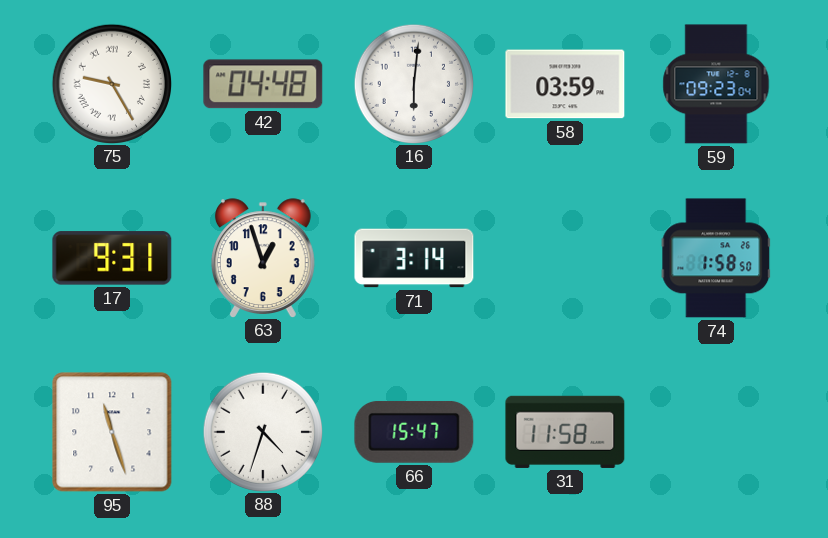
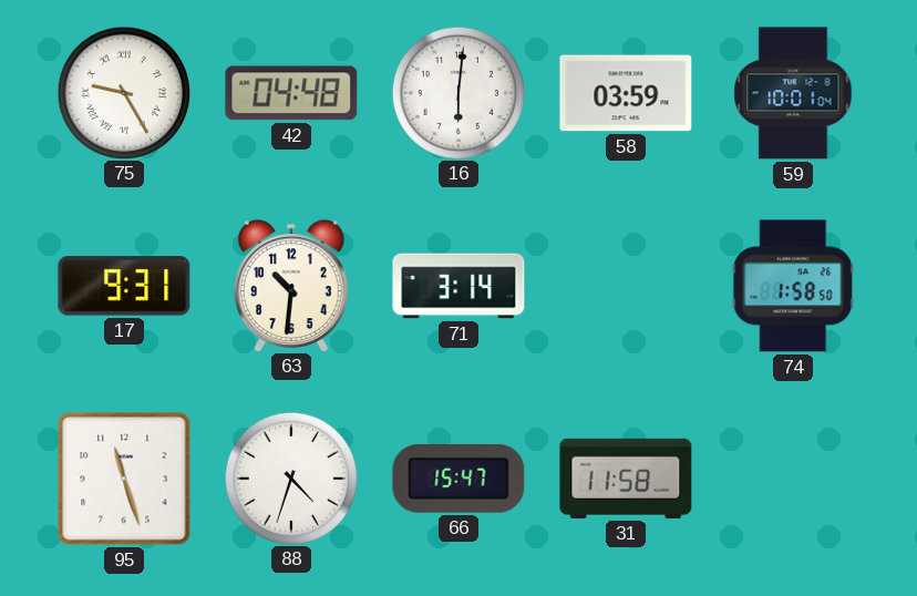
59: 09:23 -> 10:01 (793, 93)
63: 12:57 -> 10:31 (291, 286)
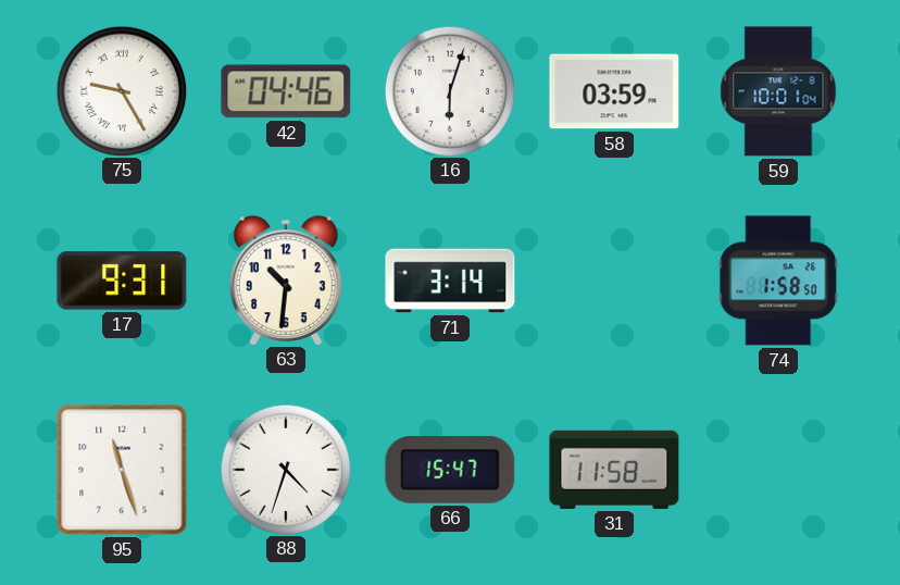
42: 04:48 -> 04:46 (286, 91)
16: 6:01 -> 6:03 (449, 90)
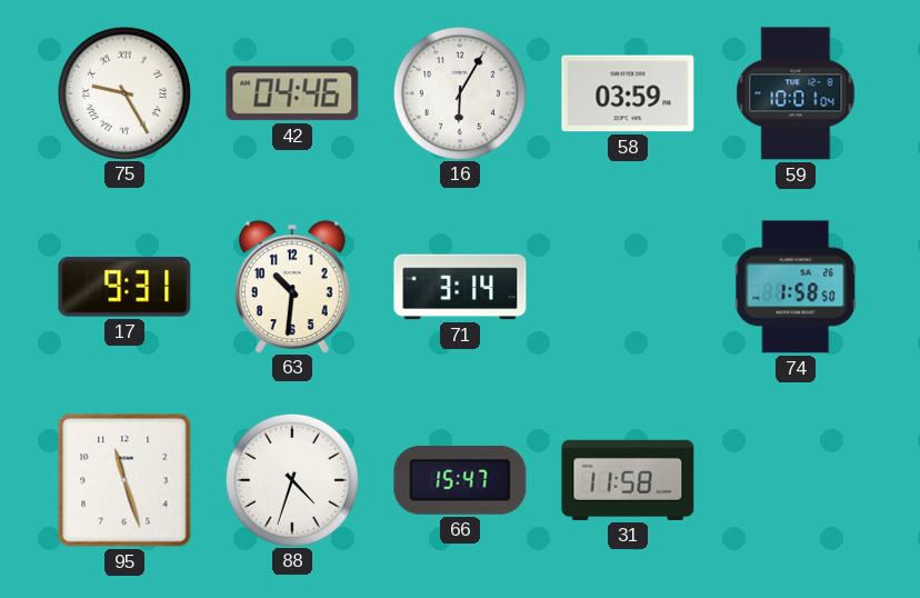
16: 6:03 -> 6:05 (459, 92)
